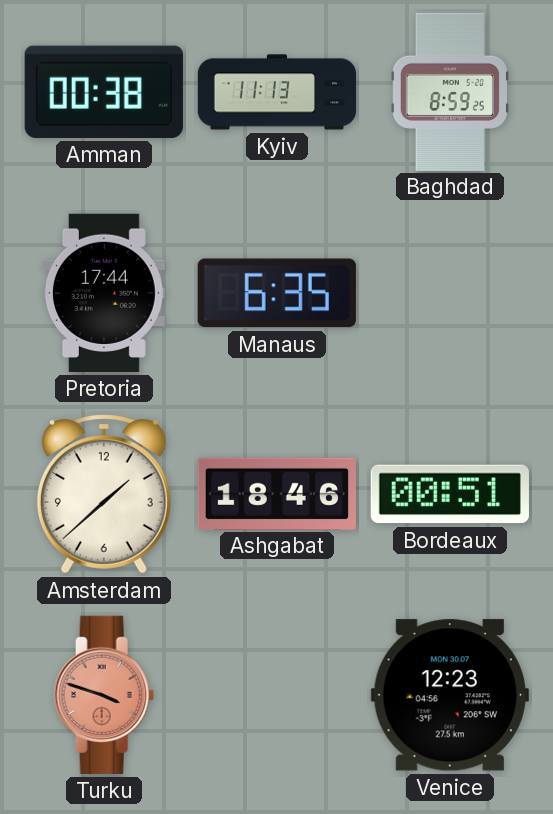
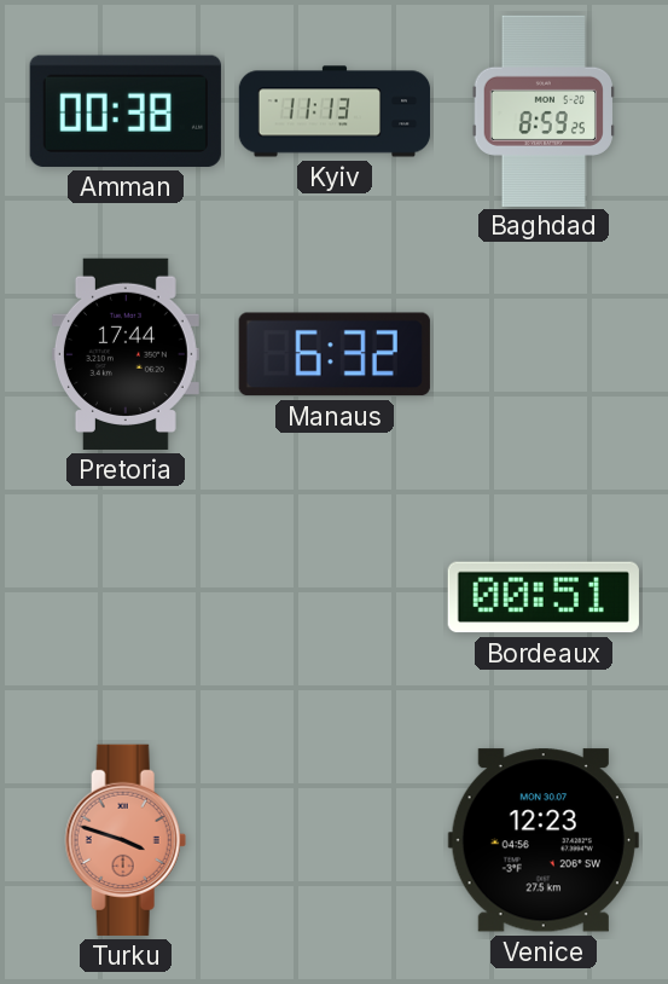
Manaus: 6:35 -> 6:32 (335, 354)
Amsterdam: 1:38 -> none (104, 494)
Ashgabat: 18:46 -> none (276, 493)
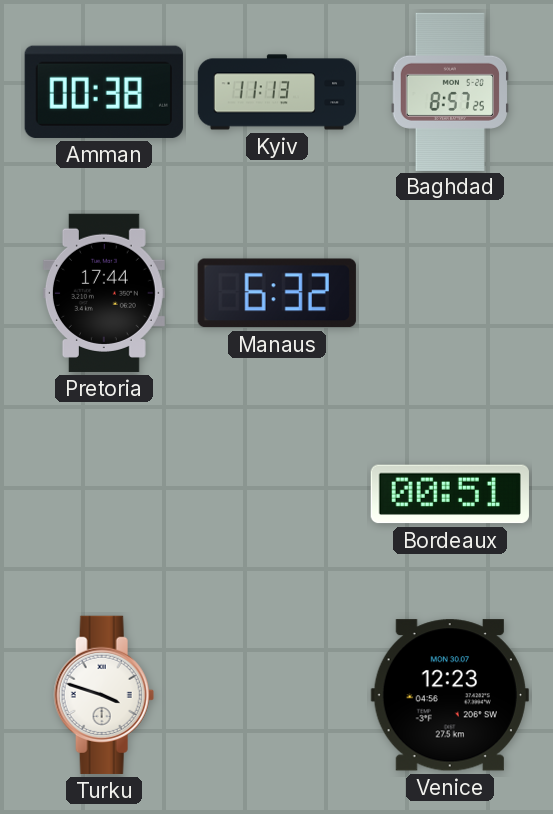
Baghdad: 8:59 -> 8:57 (449, 91)
Turku dial: salmon -> white (104, 695)
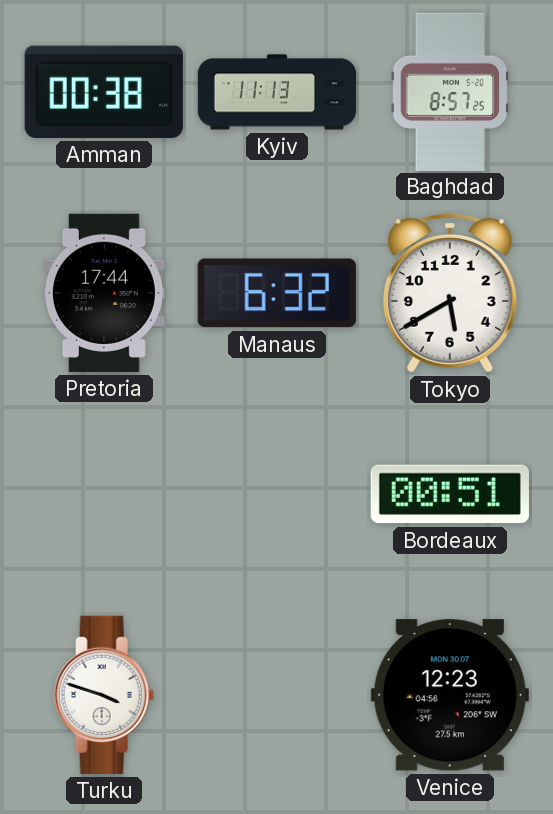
Tokyo: none -> 5:40 (450, 293)
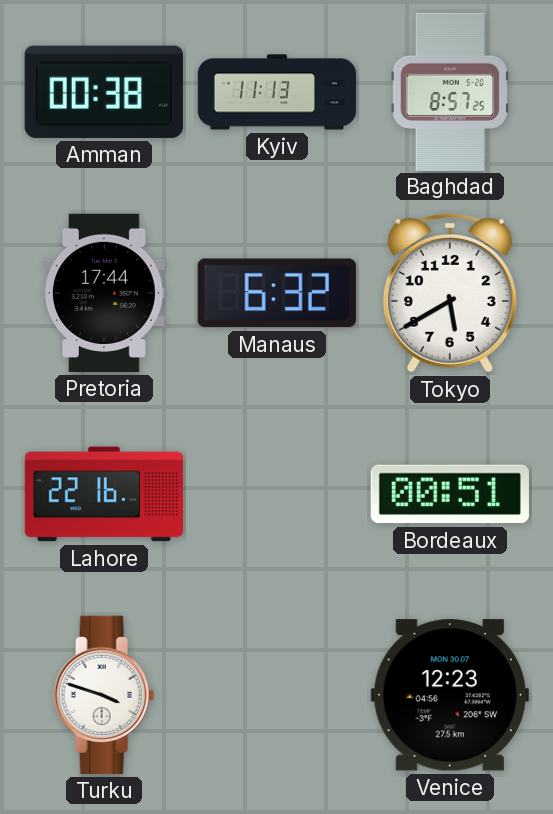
Lahore: none -> 22:16 (104, 494)
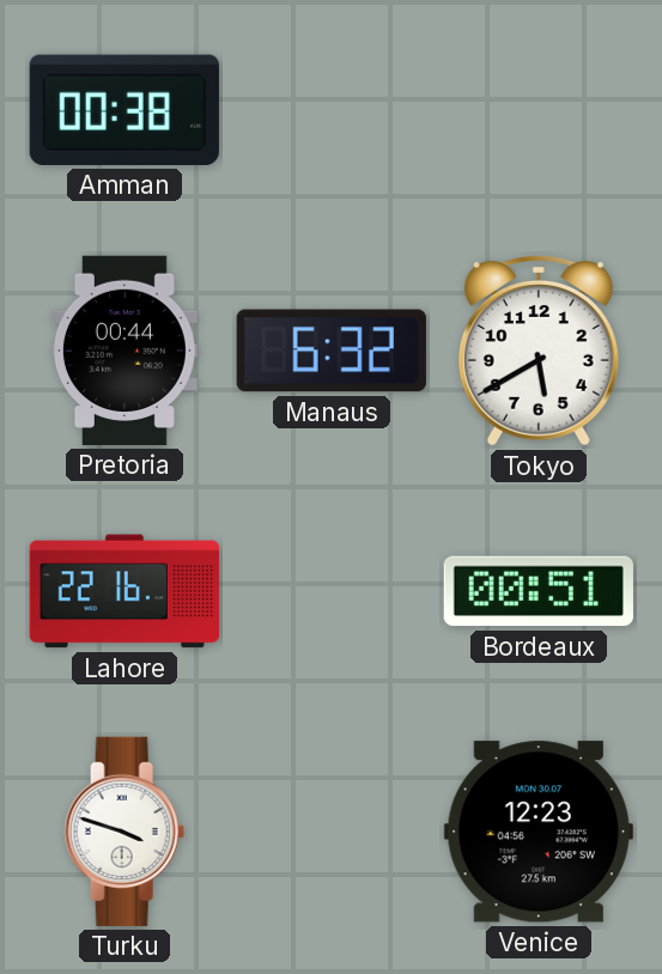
Kyiv: 11:13 -> none (277, 92)
Baghdad: 8:57 -> none (449, 91)
Pretoria: 17:44 -> 00:44 (124, 351)
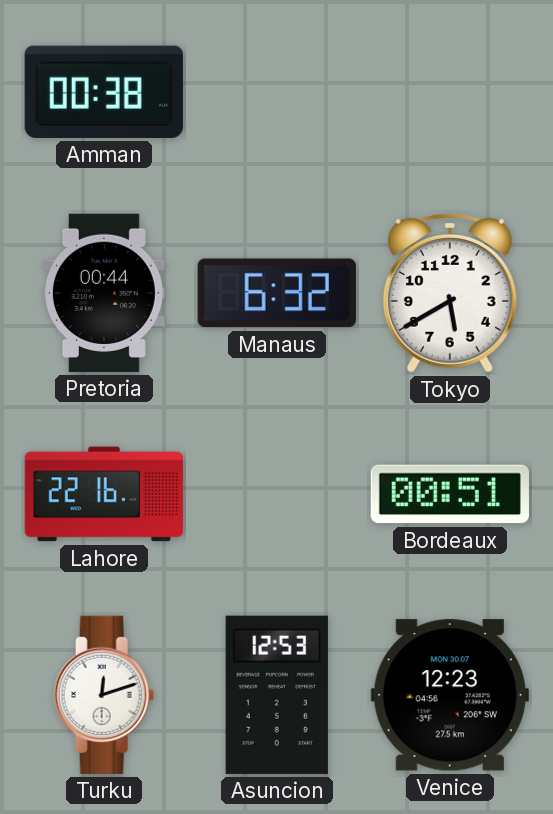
Turku: 3:48 -> 12:12 (104, 695)
Asuncion: none -> 12:53 (277, 695)
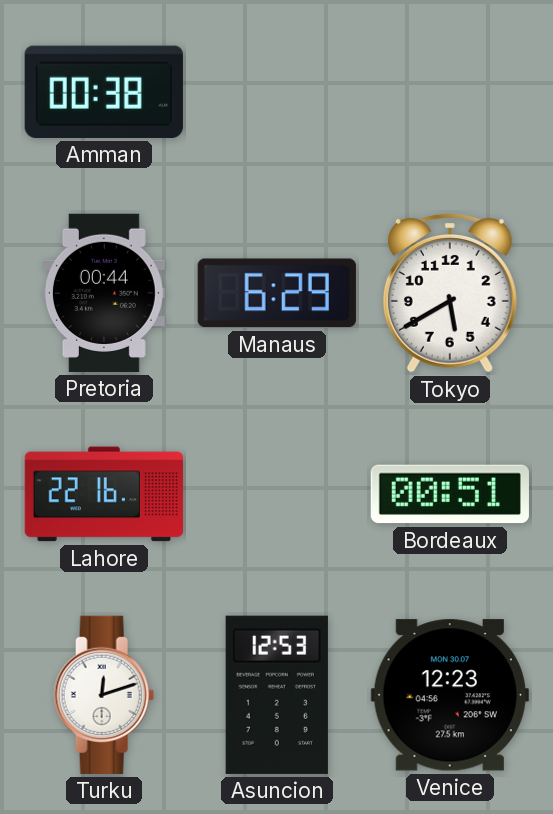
Manaus: 6:32 -> 6:29 (277, 293)
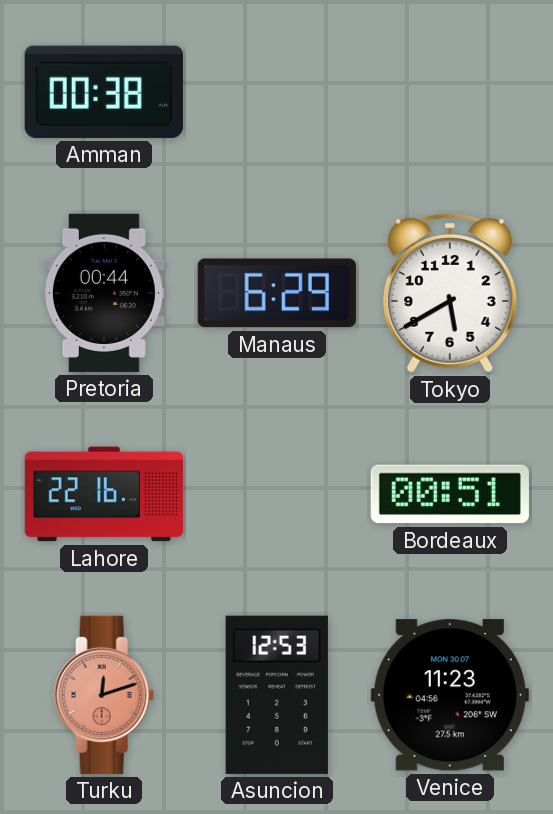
Turku dial: white -> salmon (104, 695)
Venice: 12:23 -> 11:23 (450, 695)
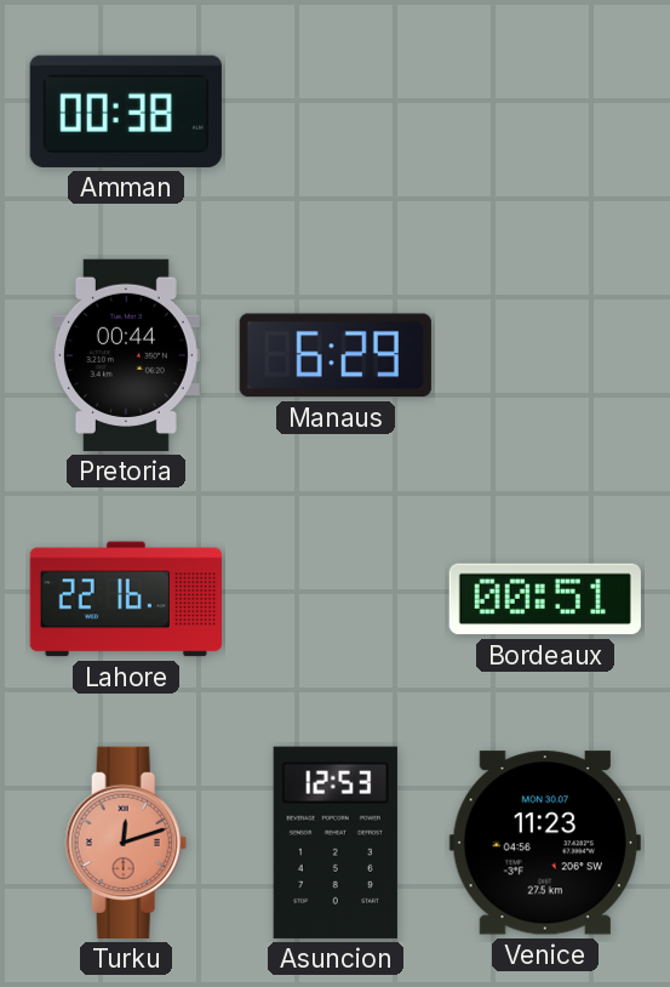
Tokyo: 5:40 -> none (450, 293)
